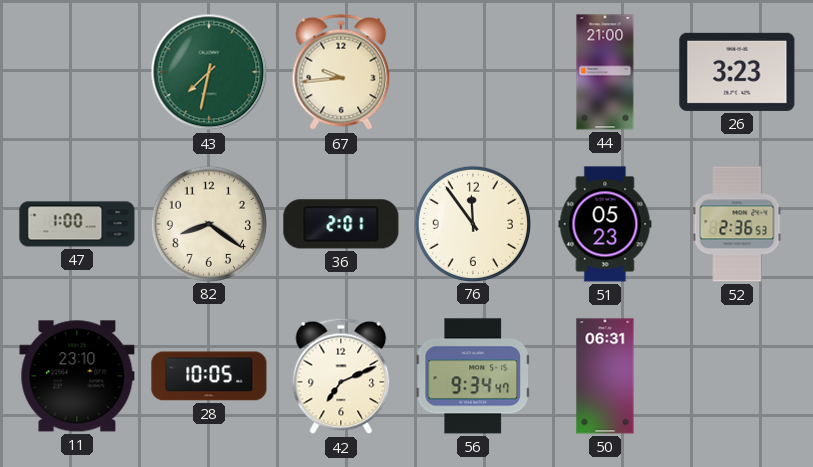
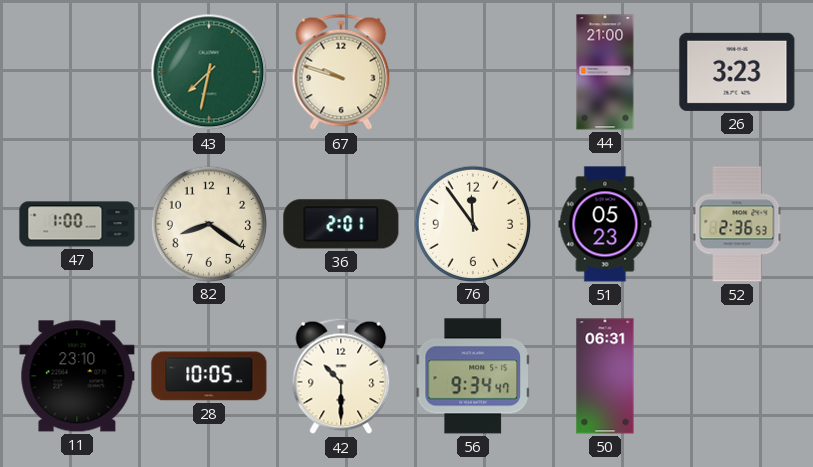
67: 9:44 -> 9:48 (341, 72)
42: 7:11 -> 10:30 (341, 376)
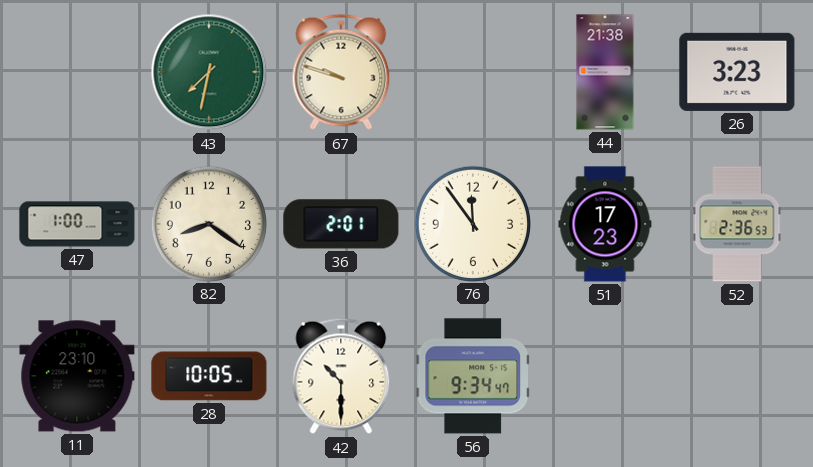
44: 21:00 -> 21:38 (605, 72)
51: 05:23 -> 17:23 (605, 224)
50: 06:31 -> none (605, 376)
